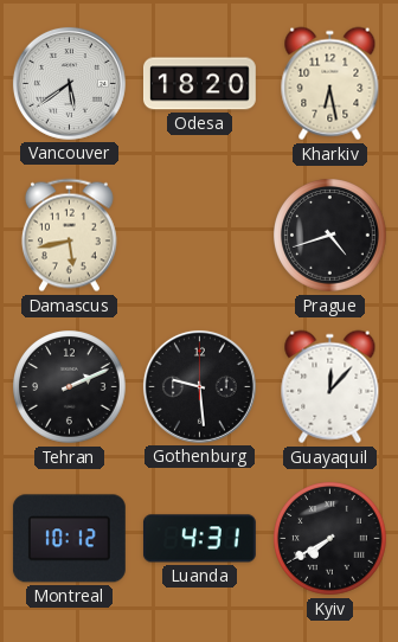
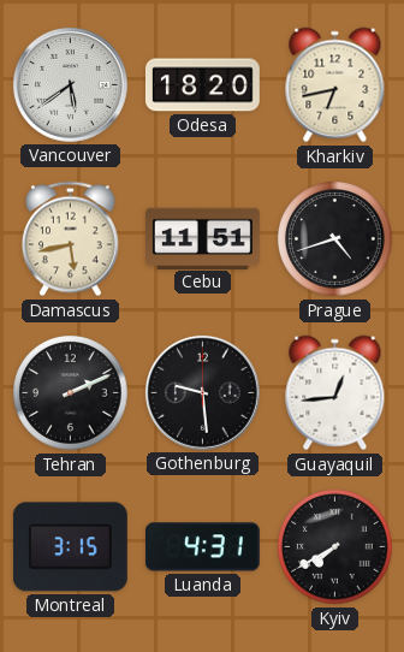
Kharkiv: 6:28 -> 6:43 (335, 85)
Cebu: none -> 11:51 (202, 238)
Guayaquil: 12:07 -> 12:44 (335, 393)
Montreal: 10:12 -> 3:15 (70, 547)
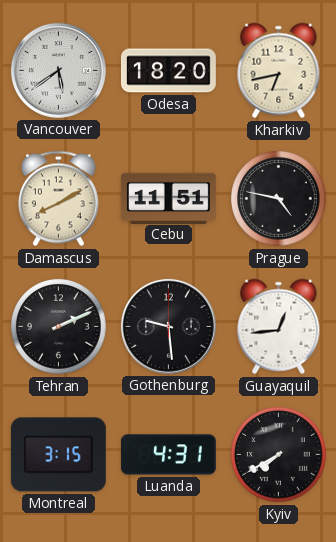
Damascus: 5:43 -> 8:10 (58, 199)
Prague: 4:42 -> 4:47 (279, 199)
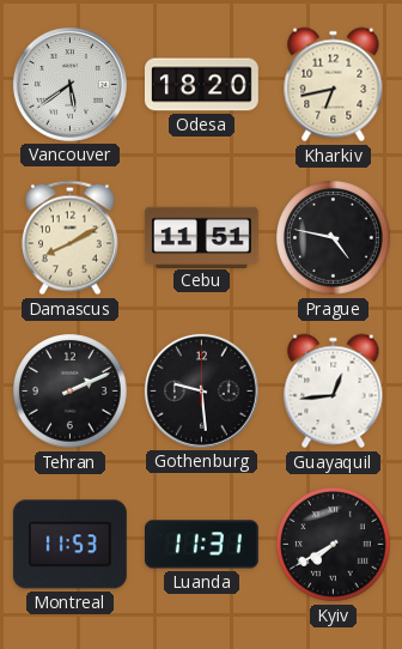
Montreal: 3:15 -> 11:53 (69, 545)
Luanda: 4:31 -> 11:31 (201, 545)
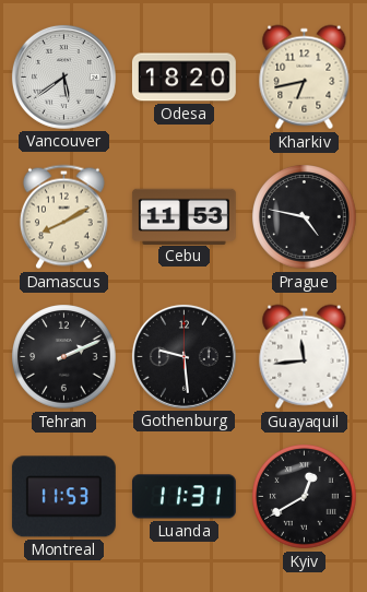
Cebu: 11:51 -> 11:53 (183, 216)
Guayaquil: 12:44 -> 11:44 (305, 357)
Kyiv: 7:40 -> 12:40 (305, 497)
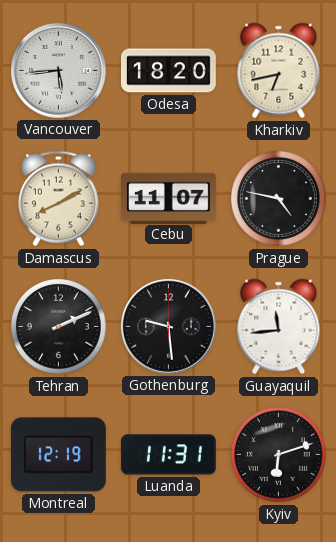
Vancouver: 5:39 -> 5:44 (58, 70)
Cebu: 11:53 -> 11:07 (168, 198)
Montreal: 11:53 -> 12:19 (58, 455)
Kyiv: 12:40 -> 6:12 (279, 455)
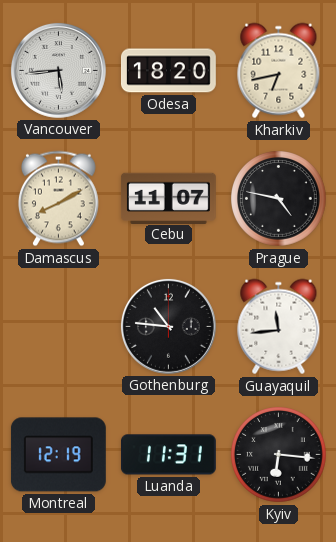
Tehran: 2:11 -> none (59, 327)
Gothenburg: 9:29 -> 10:46 (168, 326)
Kyiv: 6:12 -> 6:16 (279, 455)
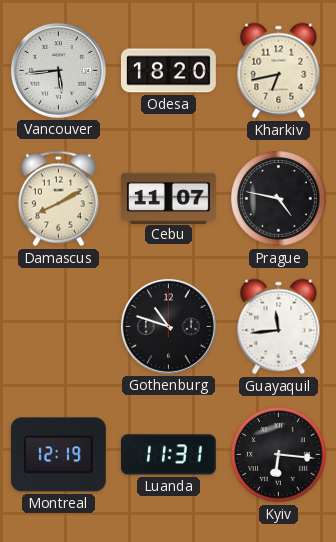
Gothenburg: 10:46 -> 10:48 (168, 326)
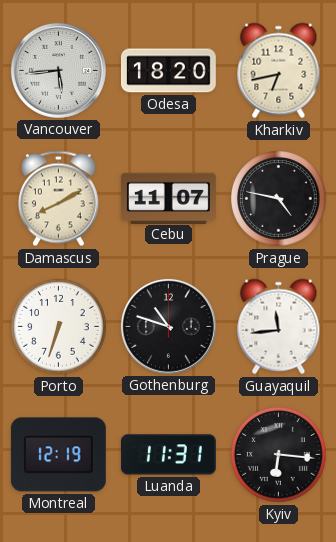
Porto: none -> 6:33 (59, 327)
